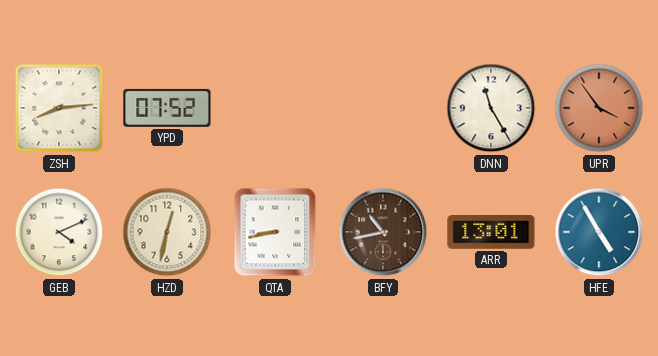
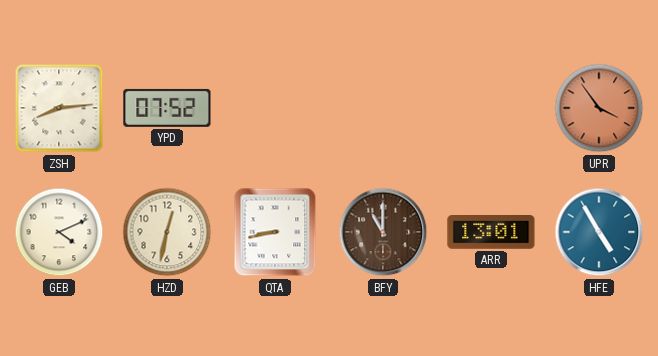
DNN: 11:25 -> none (491, 108)
BFY: 10:43 -> 11:00 (383, 232)
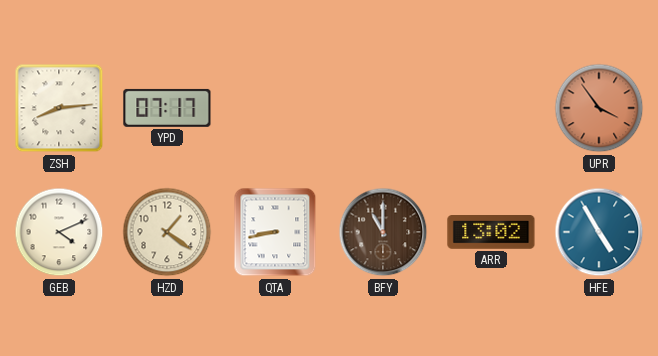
YPD: 07:52 -> 07:17 (167, 108)
HZD: 12:32 -> 1:21 (167, 232)
ARR: 13:01 -> 13:02 (491, 232)
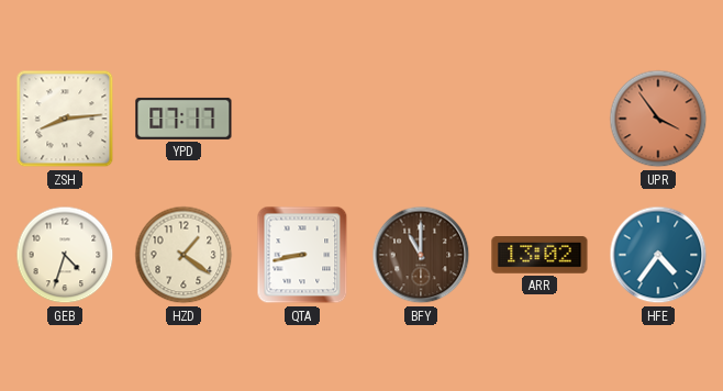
GEB: 4:11 -> 4:33 (65, 255)
HFE: 4:55 -> 4:36 (658, 255)
